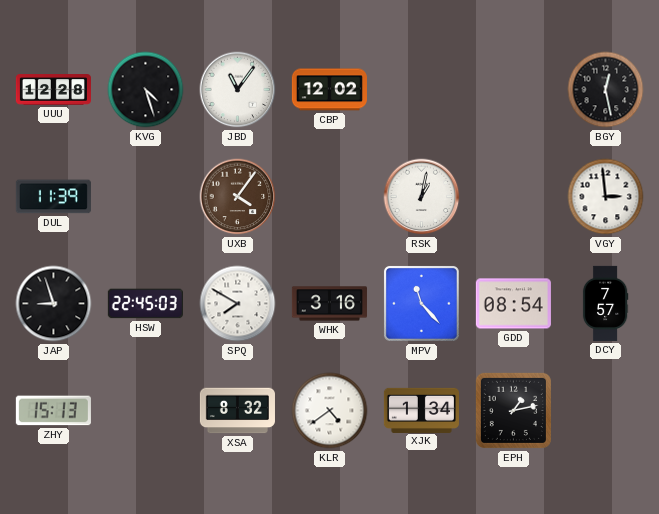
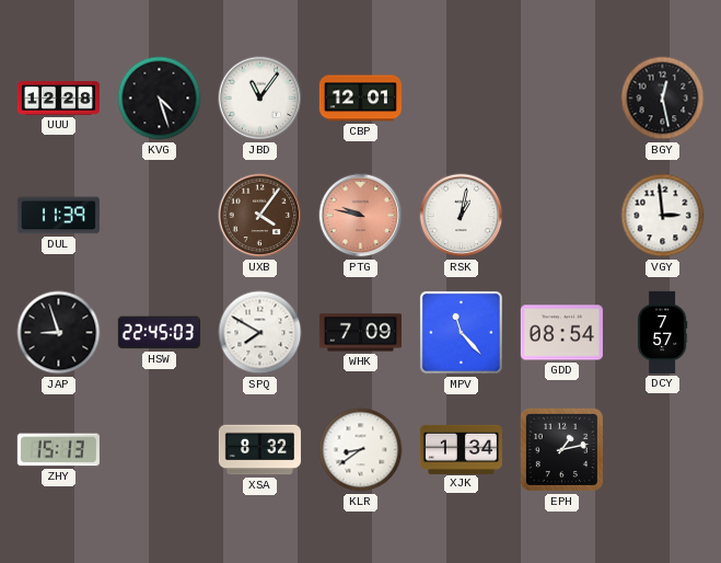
CBP: 12:02 -> 12:01 (360, 99)
PTG: none -> 9:47 (361, 216)
WHK: 3:16 -> 7:09 (360, 333)
KLR: 4:39 -> 8:39 (361, 450)
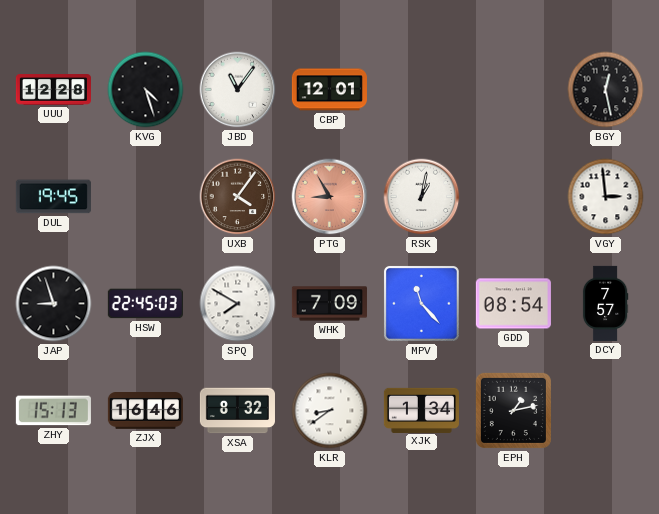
DUL: 11:39 -> 19:45 (53, 197)
PTG: 9:47 -> 8:55 (330, 197)
ZJX: none -> 16:46 (145, 411)
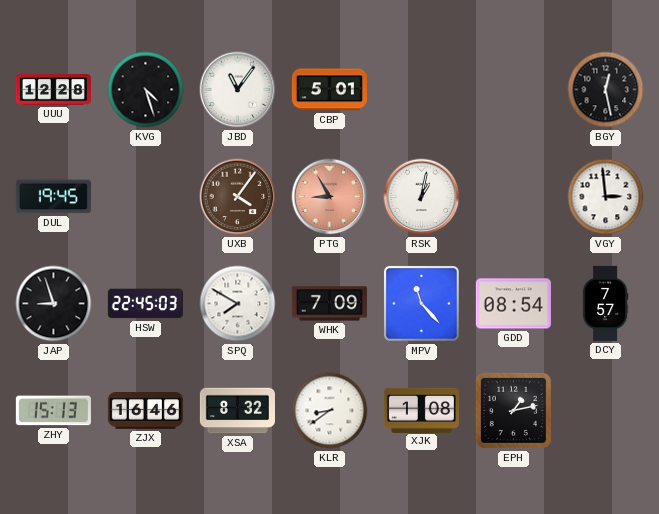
CBP: 12:01 -> 5:01 (329, 90)
XJK: 1:34 -> 1:08 (421, 410)
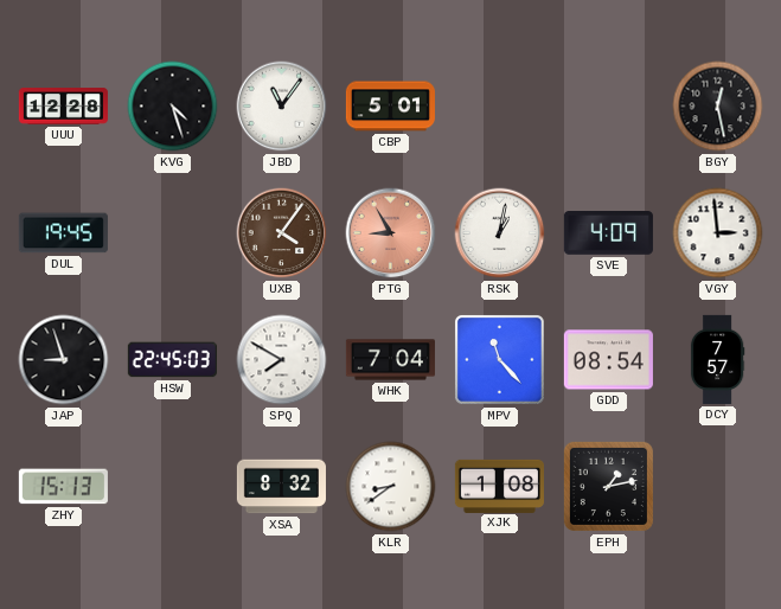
SVE: none -> 4:09 (608, 233)
WHK: 7:09 -> 7:04 (390, 360)
ZJX: 16:46 -> none (145, 411)
